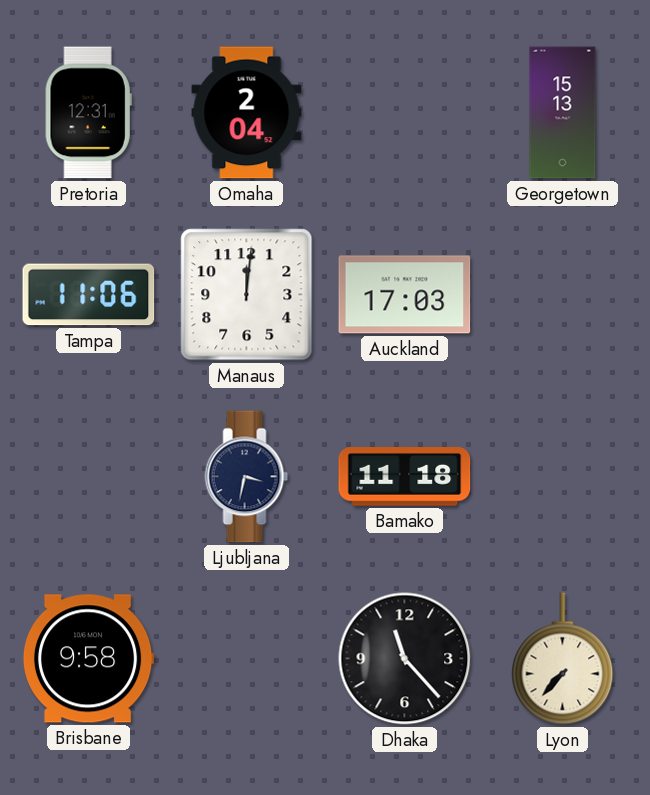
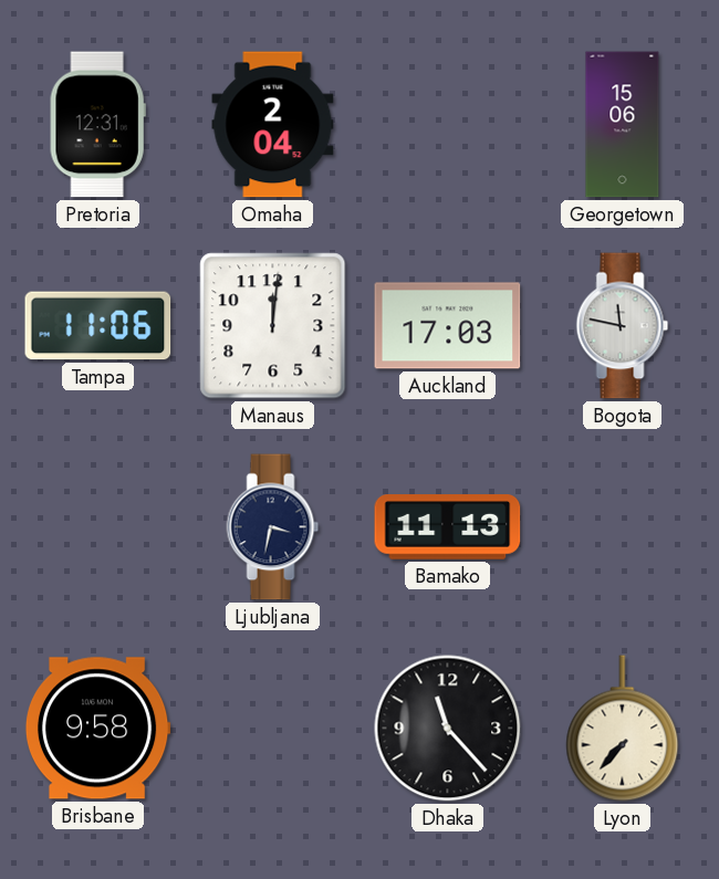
Georgetown: 15:13 -> 15:06 (623, 125)
Bogota: none -> 11:47 (623, 326)
Bamako: 11:18 -> 11:13 (448, 527)
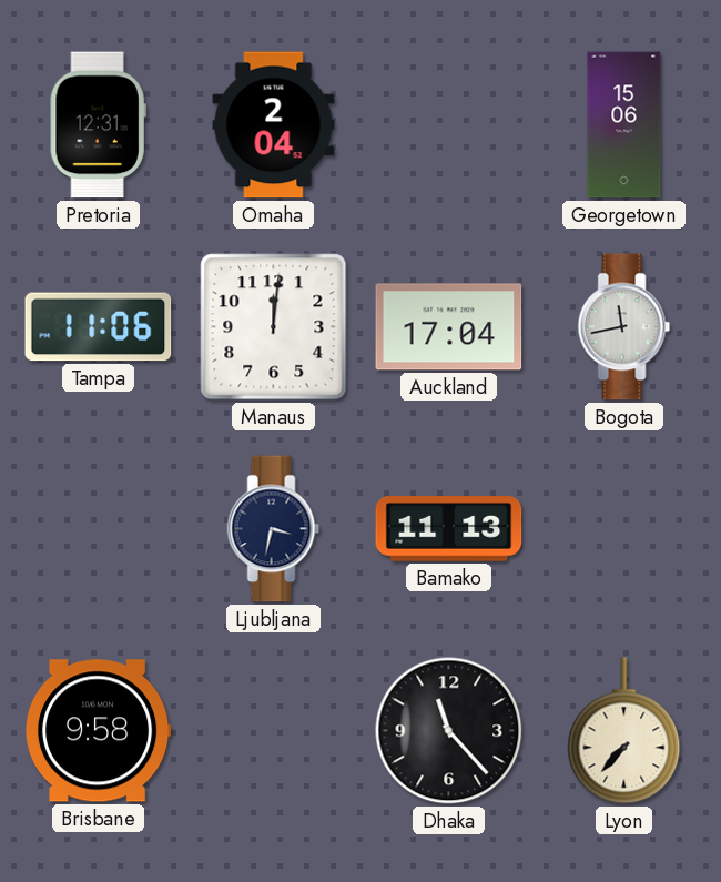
Auckland: 17:03 -> 17:04 (449, 327)
Bogota: 11:47 -> 11:43 (624, 327)
